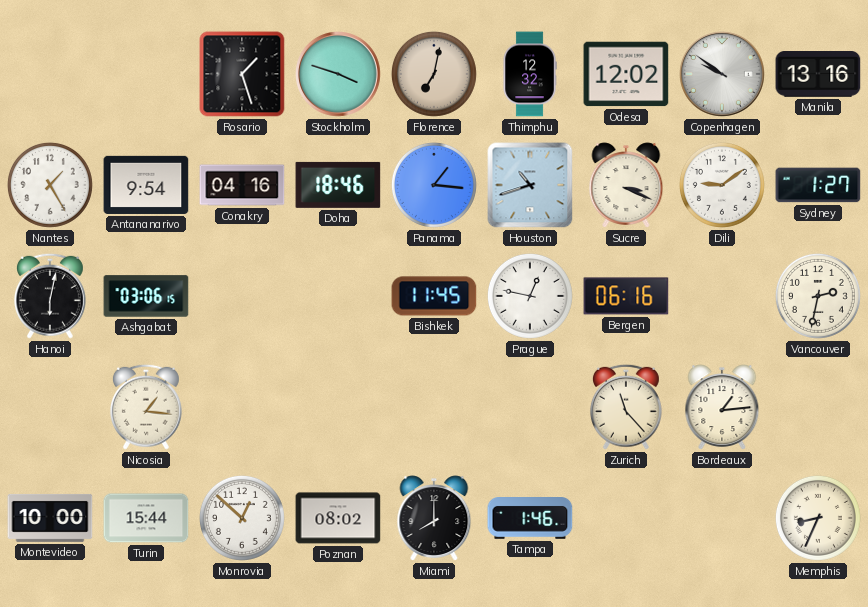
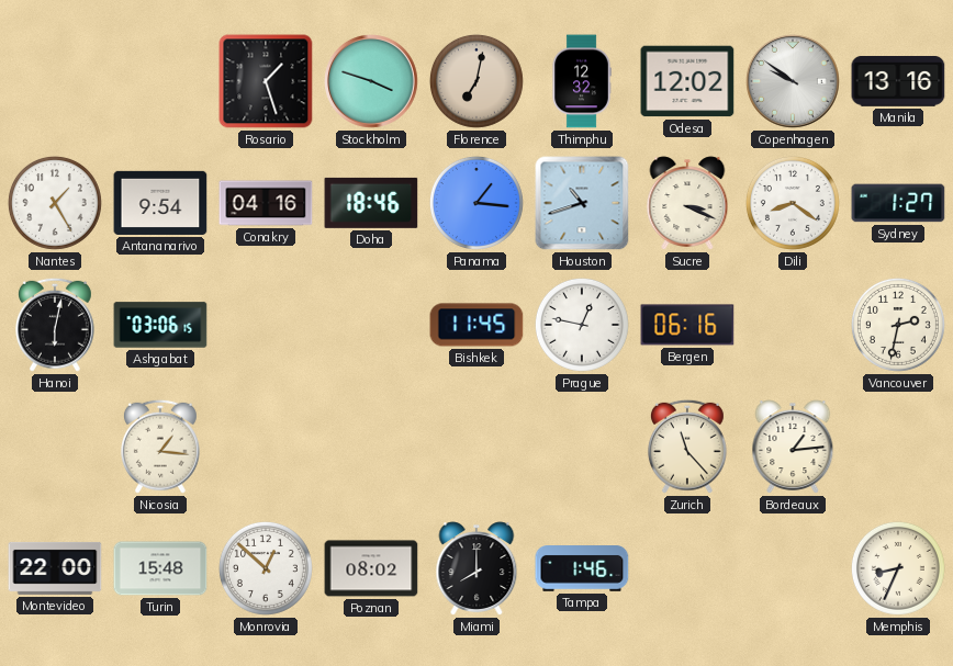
Dili: 9:09 -> 8:21 (793, 203)
Montevideo: 10:00 -> 22:00 (55, 568)
Turin: 15:44 -> 15:48 (160, 568)
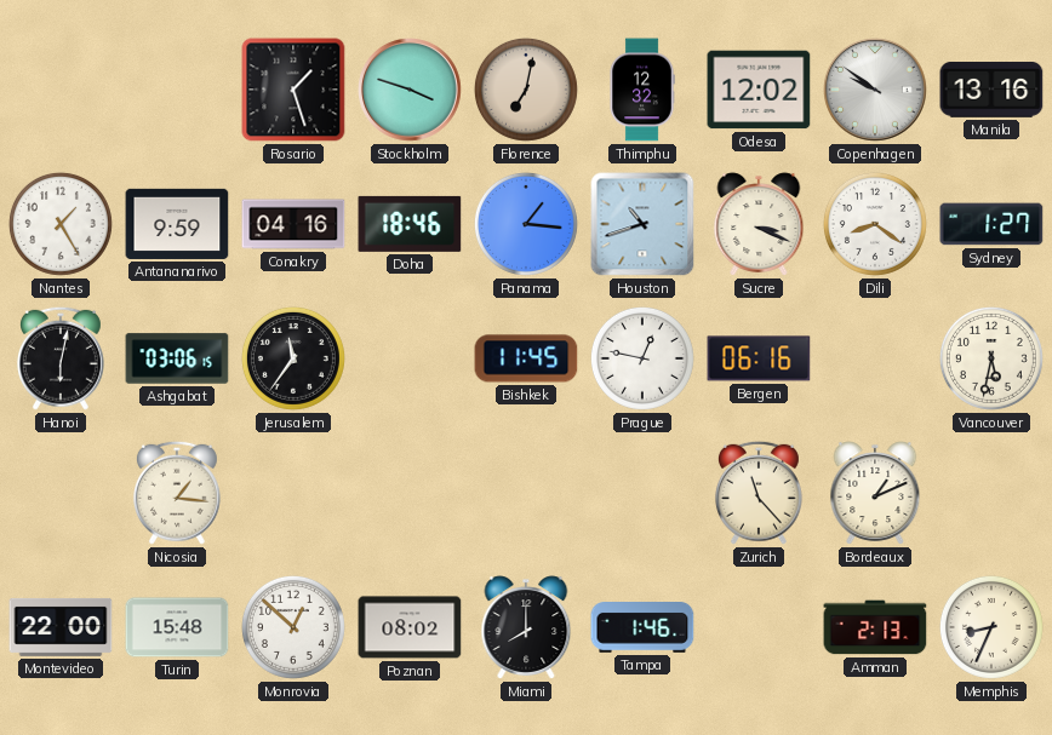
Antananarivo: 9:54 -> 9:59 (177, 224)
Jerusalem: none -> 11:36 (293, 358)
Vancouver: 2:32 -> 5:32 (991, 358)
Bordeaux: 1:14 -> 1:11 (875, 493)
Amman: none -> 2:13 (875, 627)
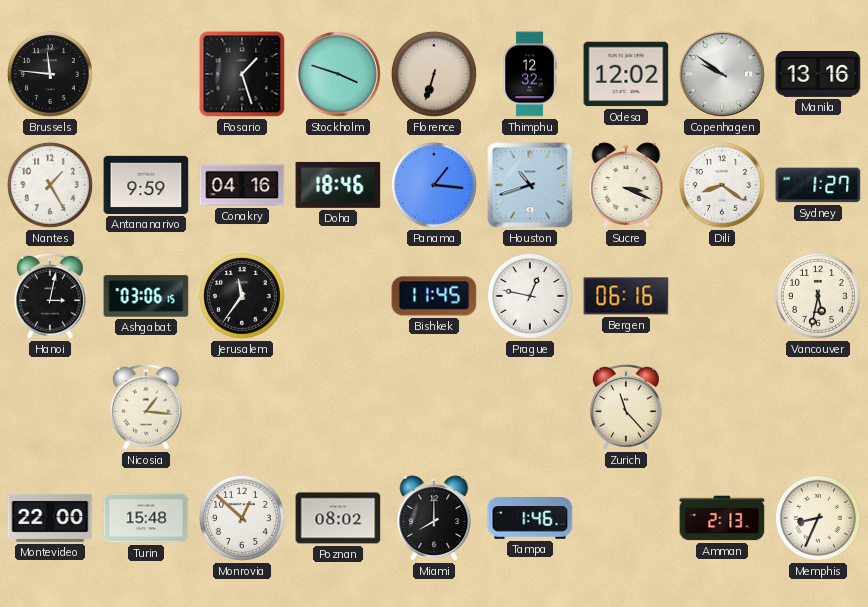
Brussels: none -> 11:46 (50, 74)
Florence: 7:02 -> 6:33 (434, 74)
Hanoi: 6:02 -> 3:02 (50, 296)
Bordeaux: 1:11 -> none (875, 493)
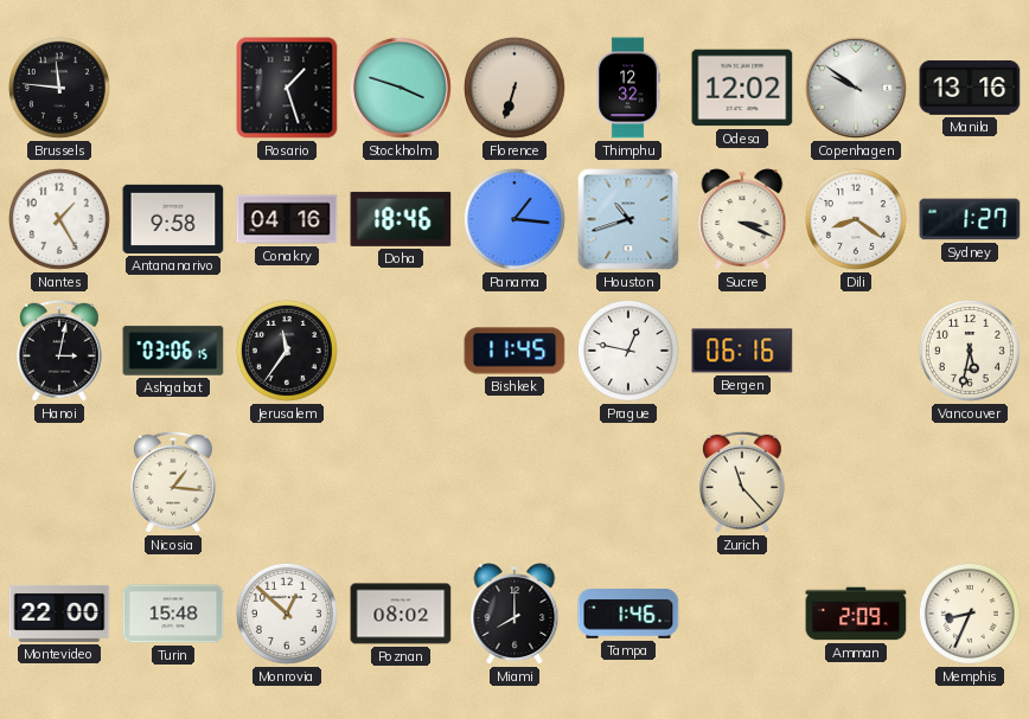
Antananarivo: 9:59 -> 9:58 (173, 219)
Amman: 2:13 -> 2:09 (856, 614)
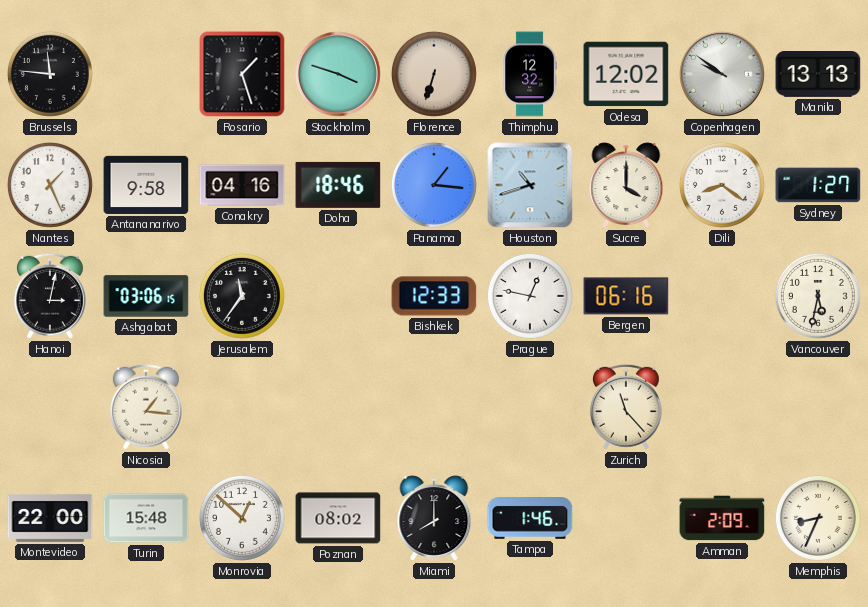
Manila: 13:16 -> 13:13 (818, 75)
Nantes: 1:25 -> 1:26 (50, 185)
Sucre: 3:19 -> 4:00 (626, 185)
Bishkek: 11:45 -> 12:33 (434, 296)
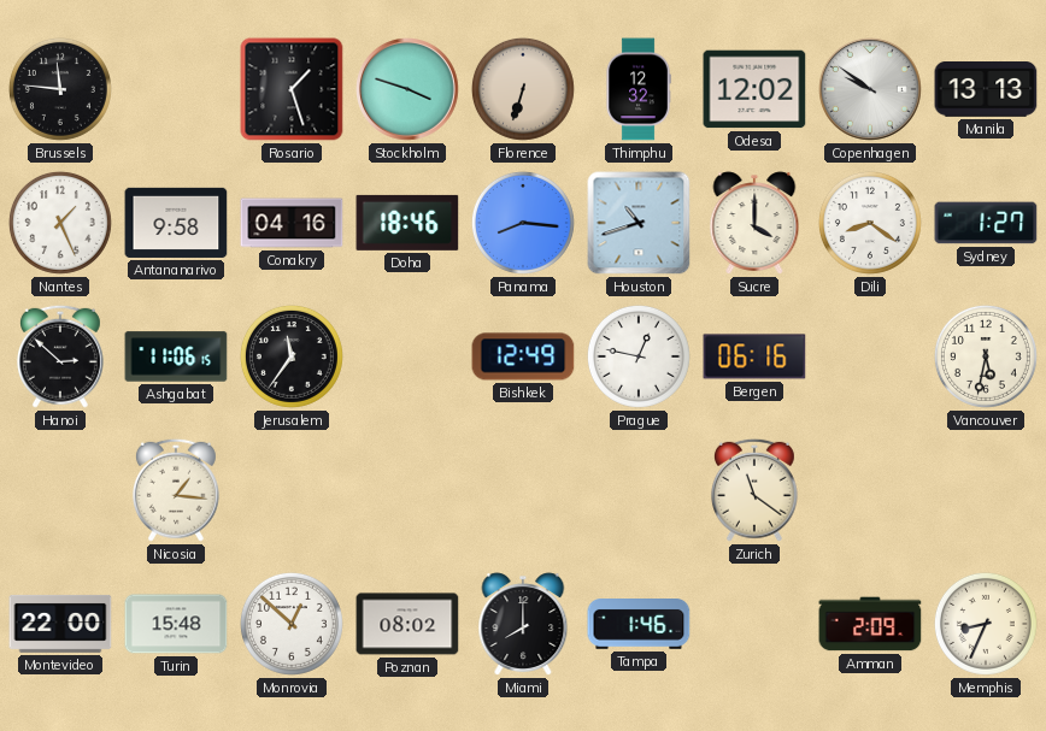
Panama: 1:16 -> 8:16 (523, 223)
Hanoi: 3:02 -> 2:52 (60, 356)
Ashgabat: 03:06 -> 11:06 (176, 356)
Bishkek: 12:33 -> 12:49 (523, 356)
Zurich: 11:23 -> 11:21 (754, 490)
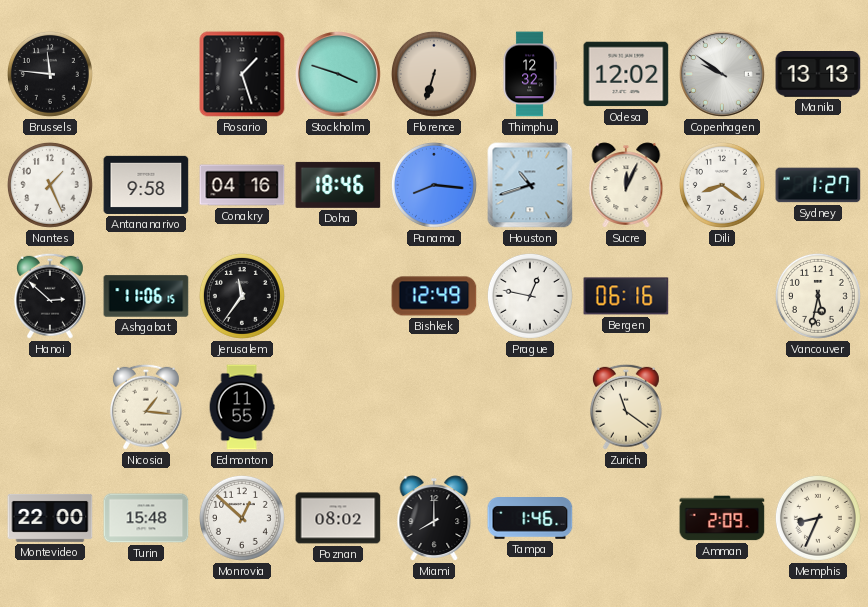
Sucre: 4:00 -> 12:04 (626, 185)
Edmonton: none -> 11:55 (242, 407)
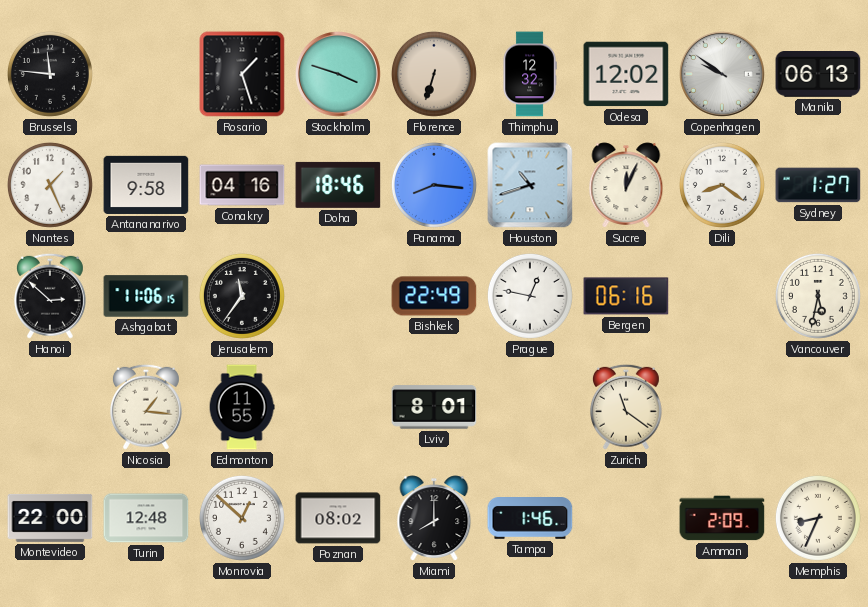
Manila: 13:13 -> 06:13 (818, 75)
Bishkek: 12:49 -> 22:49 (434, 296)
Lviv: none -> 8:01 (434, 407)
Turin: 15:48 -> 12:48 (146, 518)
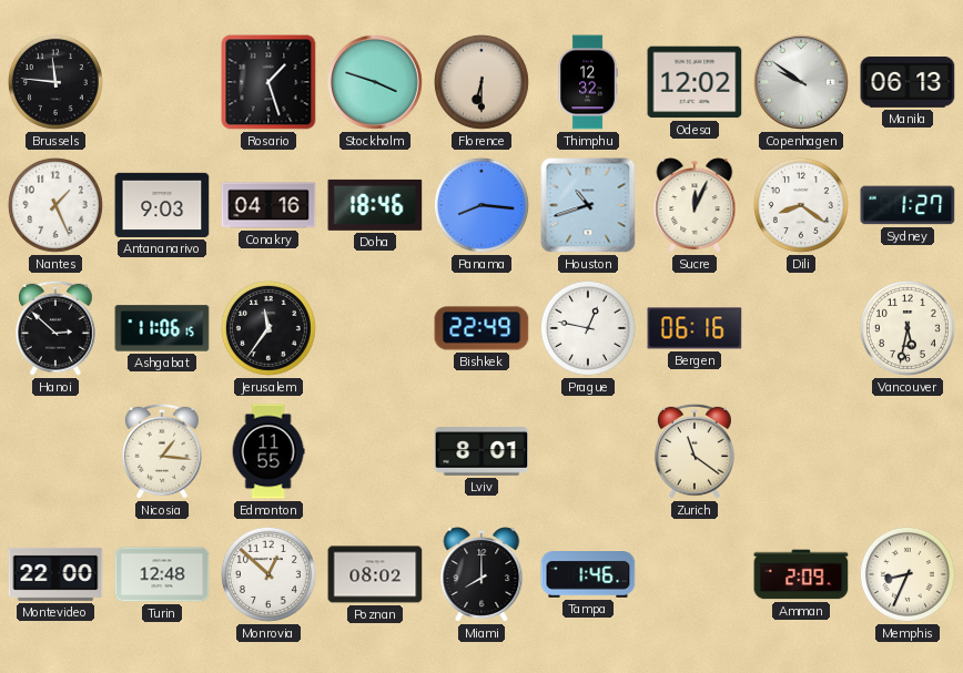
Florence: 6:33 -> 6:30 (481, 82)
Antananarivo: 9:58 -> 9:03 (162, 205)
